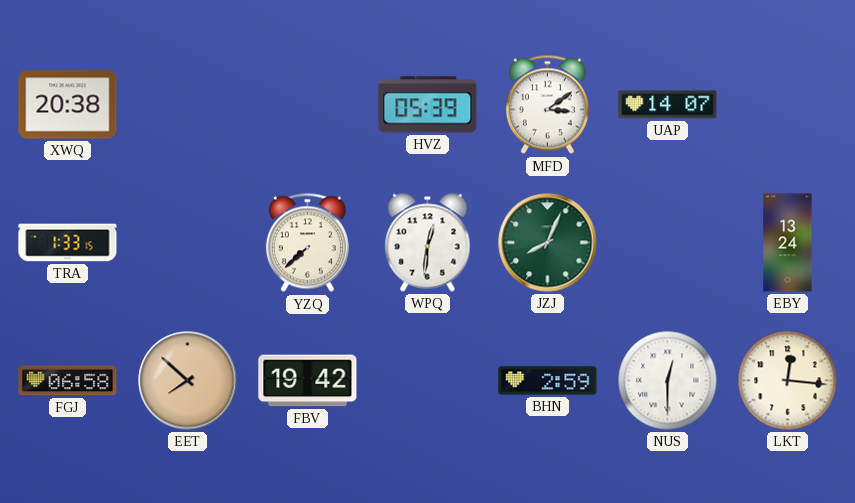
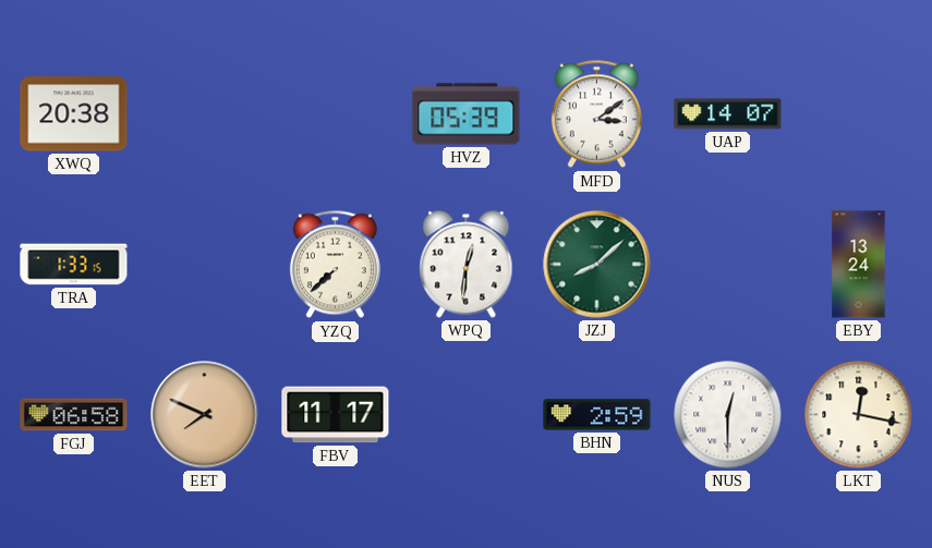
JZJ: 8:04 -> 8:08 (597, 265)
EET: 7:52 -> 7:49 (205, 415)
FBV: 19:42 -> 11:17 (336, 415)
LKT: 12:16 -> 12:17 (859, 415)
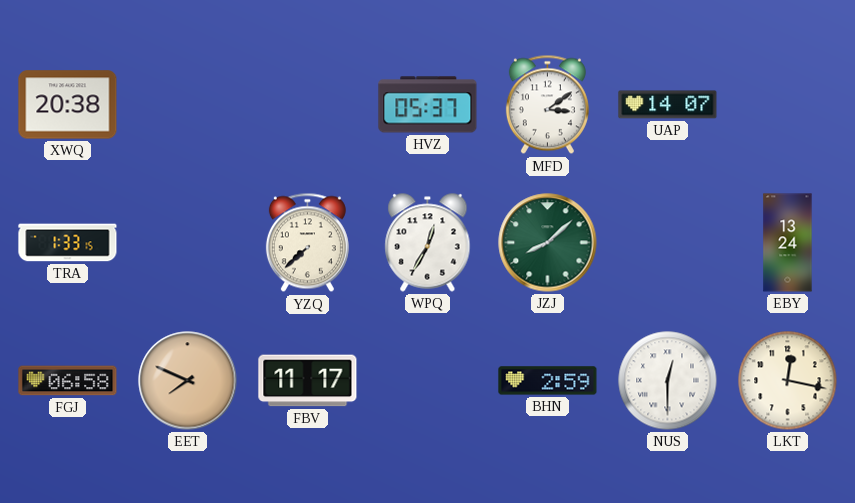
HVZ: 05:39 -> 05:37 (428, 105)
WPQ: 12:31 -> 12:35 (428, 243)
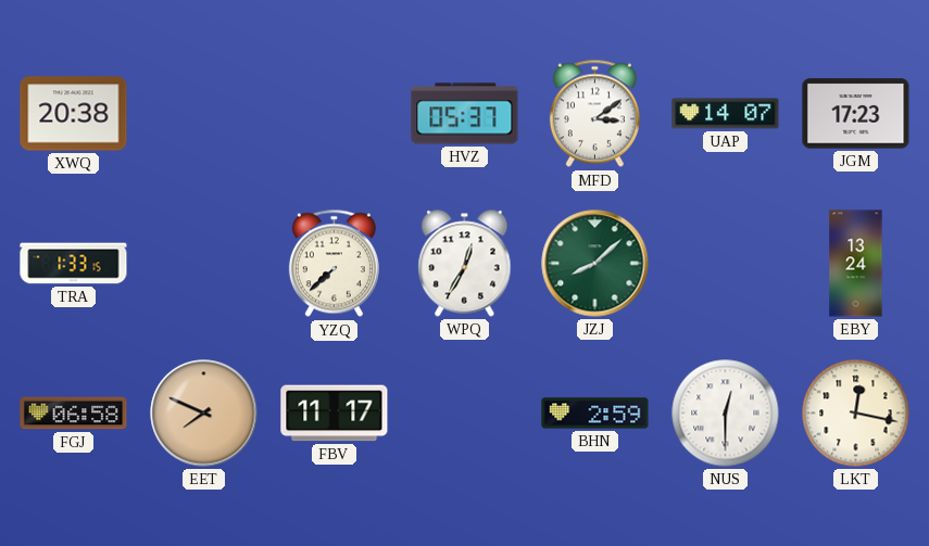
JGM: none -> 17:23 (856, 114)
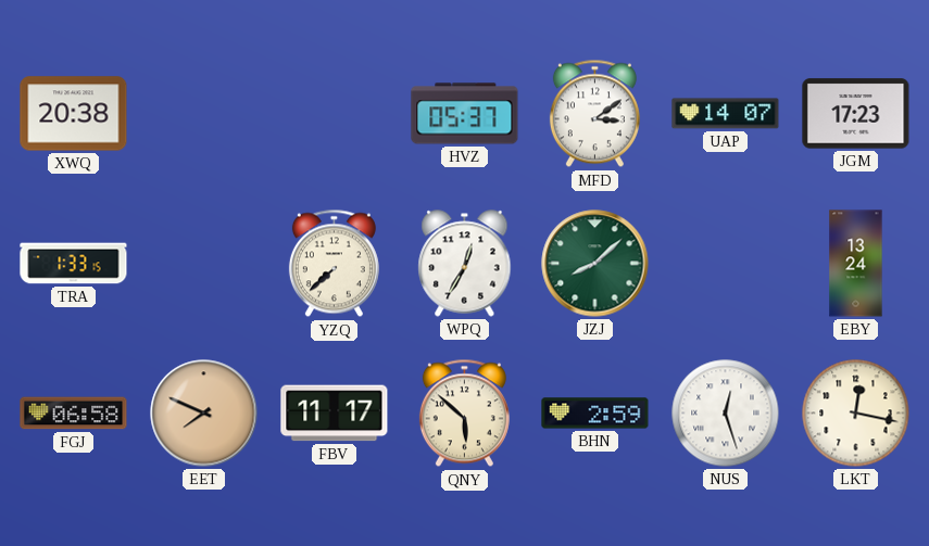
QNY: none -> 5:52 (464, 414)
NUS: 12:30 -> 12:27 (726, 414)
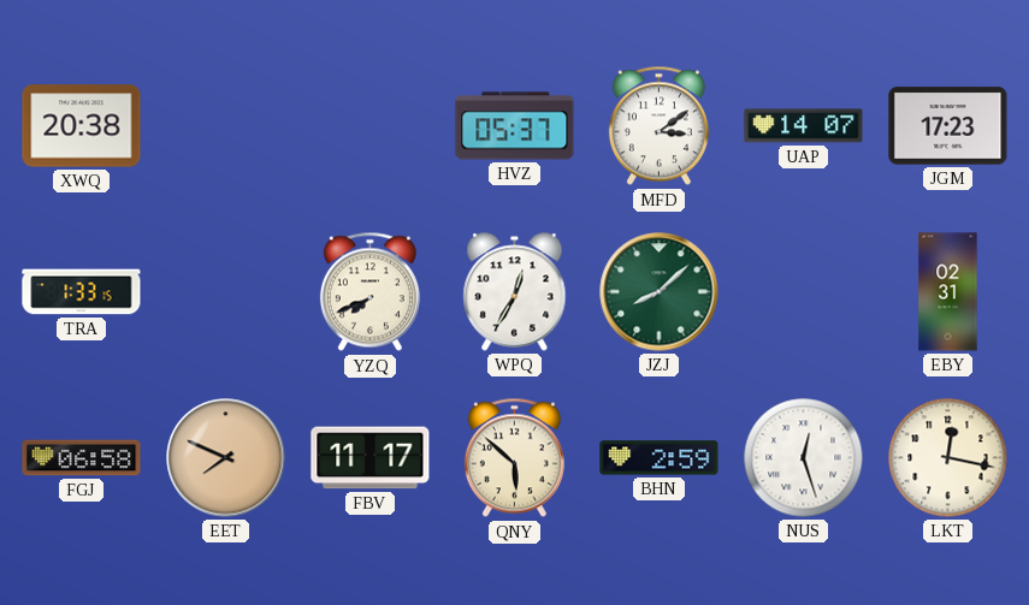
YZQ: 7:38 -> 7:41 (369, 292)
EBY: 13:24 -> 02:31 (948, 292)
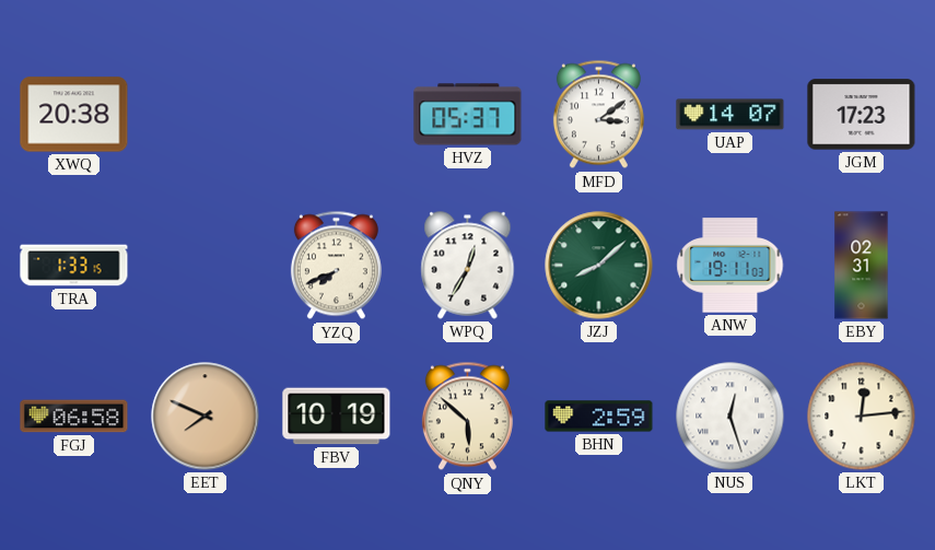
ANW: none -> 19:11 (731, 266)
FBV: 11:17 -> 10:19 (337, 417)
LKT: 12:17 -> 12:14 (862, 417)
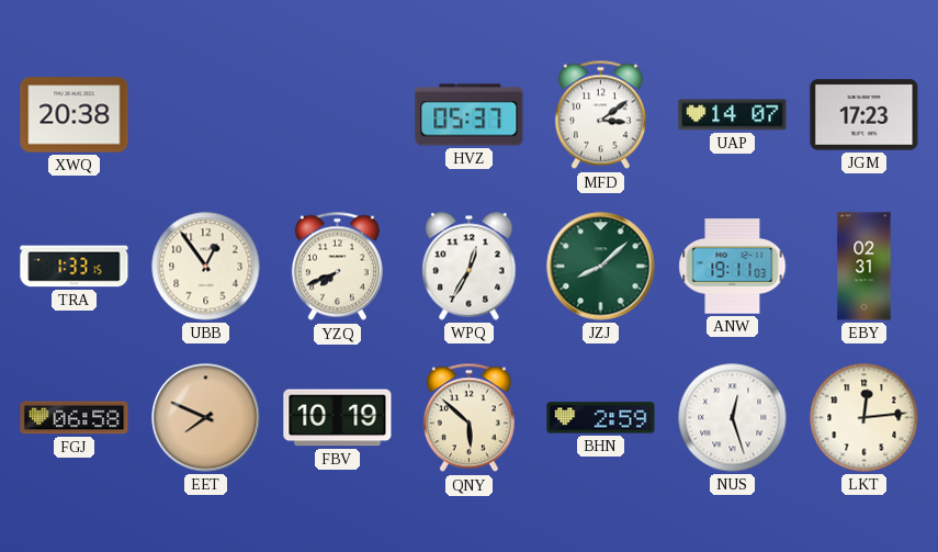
UBB: none -> 12:54 (206, 267)
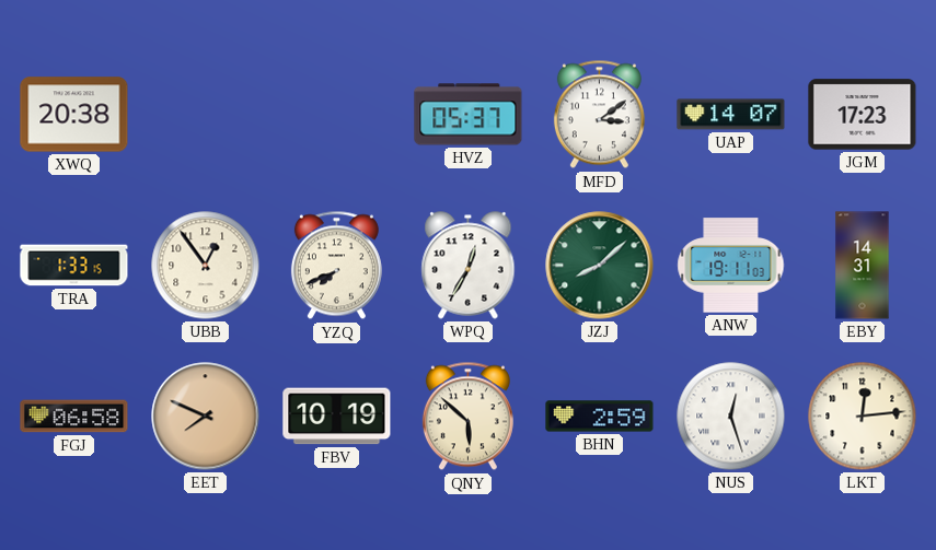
EBY: 02:31 -> 14:31 (863, 266)
